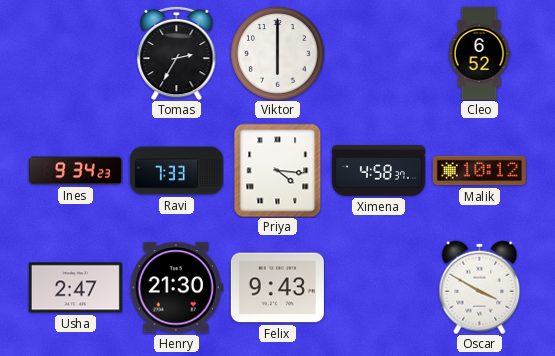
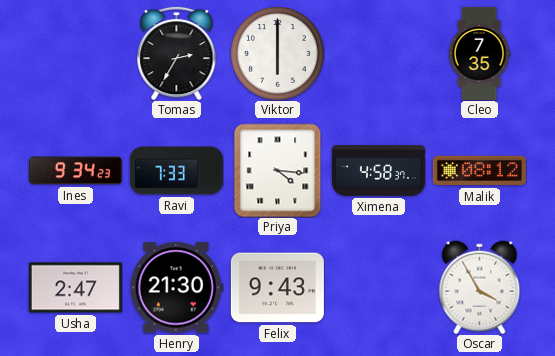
Cleo: 6:52 -> 7:35 (479, 53)
Malik: 10:12 -> 08:12 (479, 171)
Oscar: 3:50 -> 3:55 (480, 287)
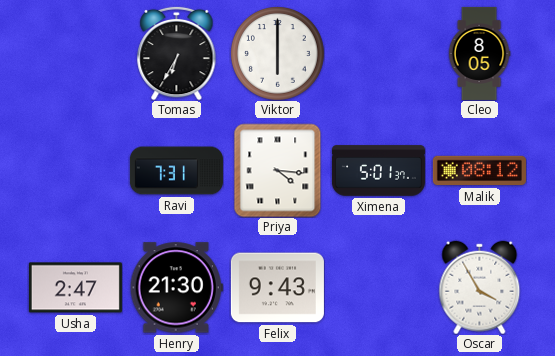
Tomas: 2:35 -> 6:35 (177, 53)
Cleo: 7:35 -> 8:05 (479, 53)
Ines: 9:34 -> none (75, 171)
Ravi: 7:33 -> 7:31 (176, 171)
Ximena: 4:58 -> 5:01 (378, 171)
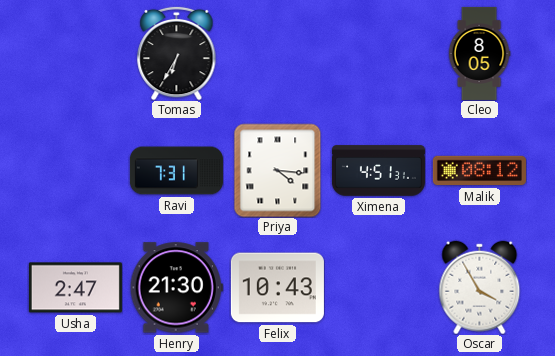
Viktor: 6:00 -> none (278, 54)
Ximena: 5:01 -> 4:51 (378, 171)
Felix: 9:43 -> 10:43 (277, 288)
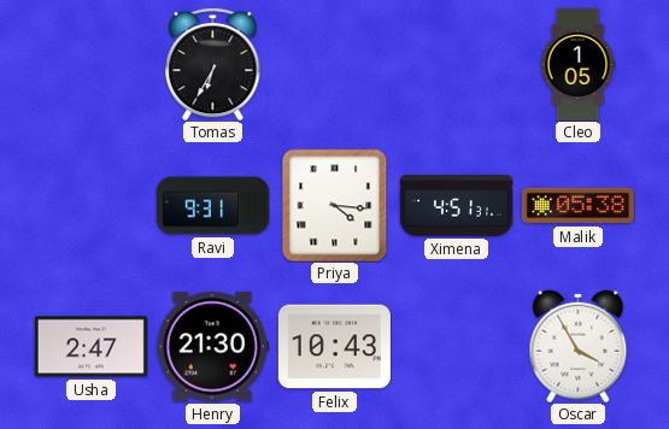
Cleo: 8:05 -> 1:05 (577, 64)
Ravi: 7:31 -> 9:31 (212, 206)
Malik: 08:12 -> 05:38 (577, 206)
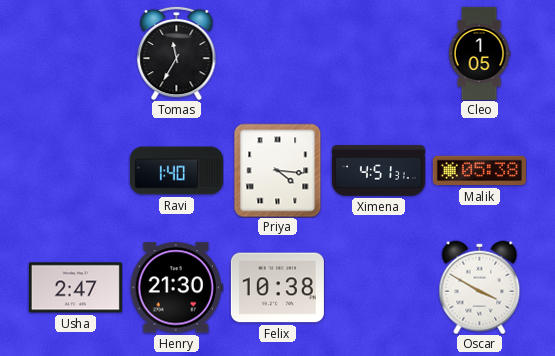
Tomas: 6:35 -> 11:35 (177, 53)
Ravi: 9:31 -> 1:40 (176, 171)
Felix: 10:43 -> 10:38 (277, 288)
Oscar: 3:55 -> 3:50 (480, 287)
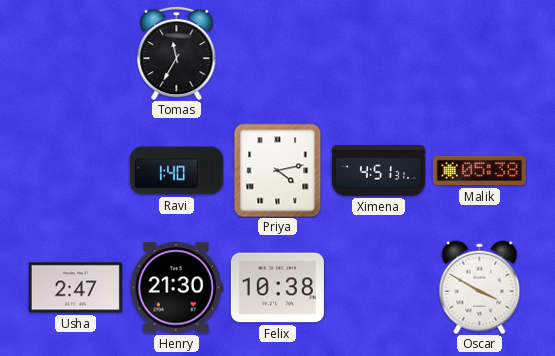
Cleo: 1:05 -> none (479, 53)
Priya: 4:16 -> 4:13 (278, 170)
